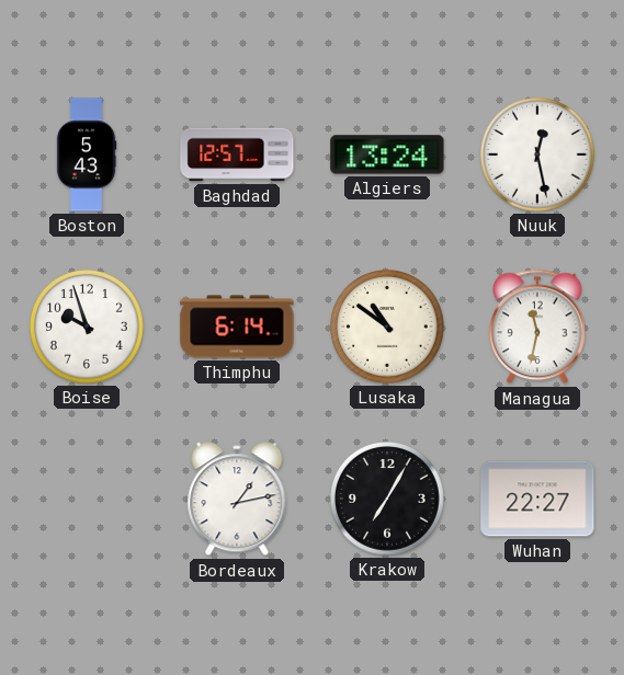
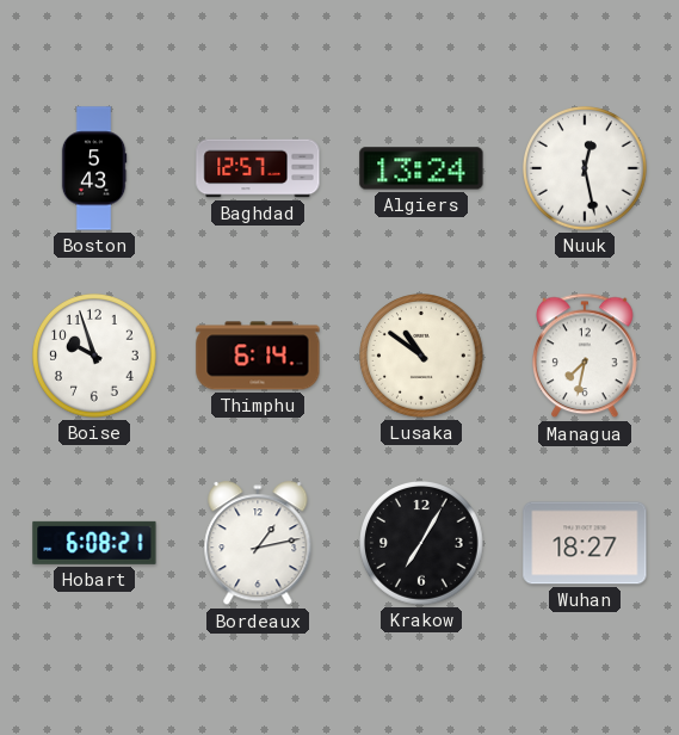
Managua: 11:32 -> 7:32 (586, 356)
Hobart: none -> 6:08 (94, 543)
Wuhan: 22:27 -> 18:27 (585, 543)
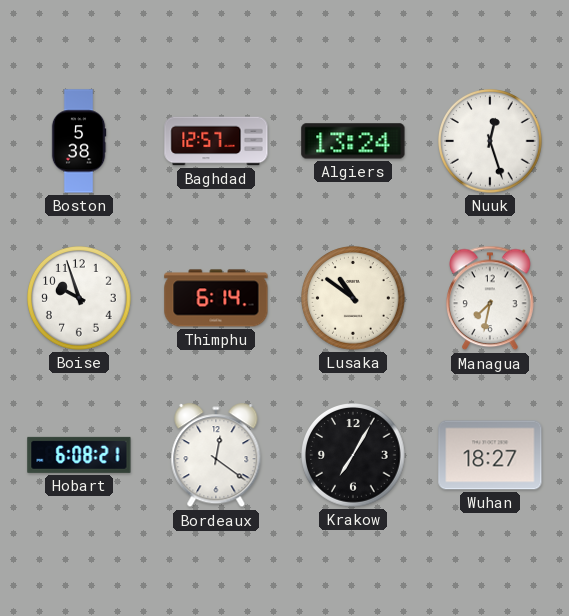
Boston: 5:43 -> 5:38 (79, 141)
Nuuk: 12:28 -> 12:27 (491, 142)
Bordeaux: 1:13 -> 12:21 (216, 456)
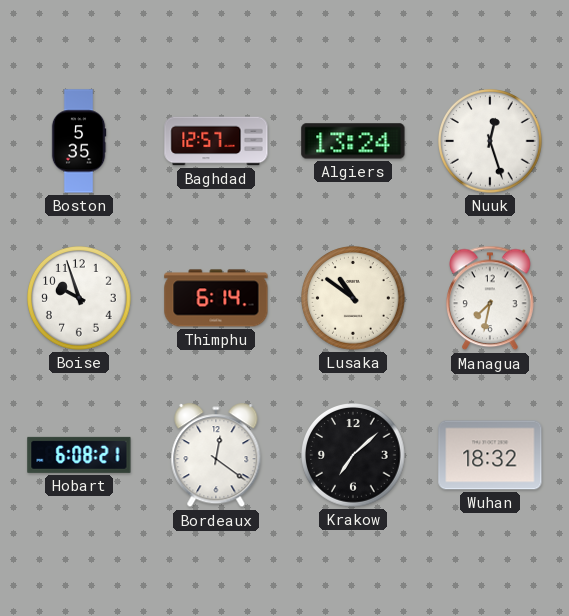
Boston: 5:38 -> 5:35 (79, 141)
Krakow: 7:05 -> 7:08 (354, 456)
Wuhan: 18:27 -> 18:32 (490, 455)
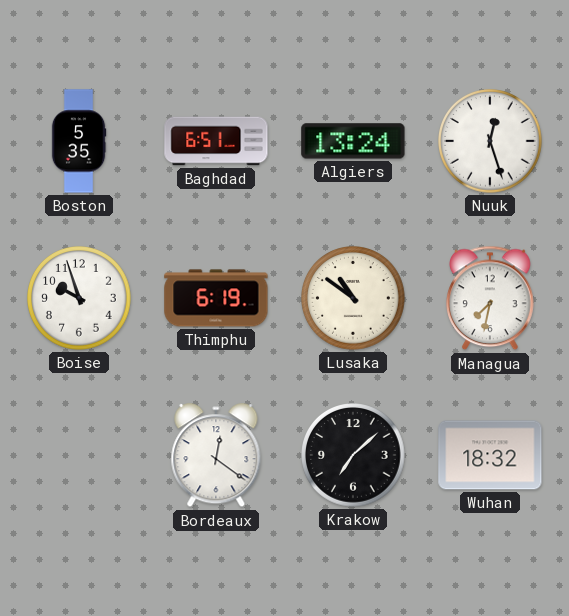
Baghdad: 12:57 -> 6:51 (216, 141)
Thimphu: 6:14 -> 6:19 (216, 298)
Hobart: 6:08 -> none (79, 455)
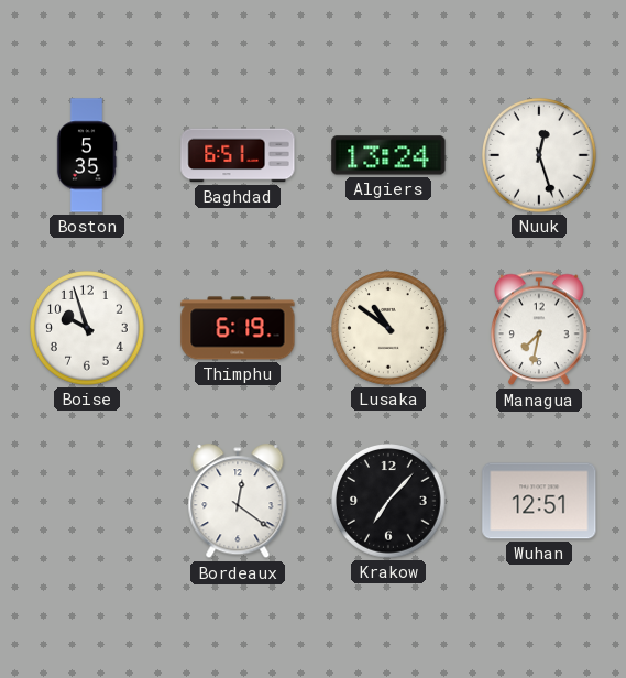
Krakow: 7:08 -> 7:07 (389, 502)
Wuhan: 18:32 -> 12:51 (539, 501)
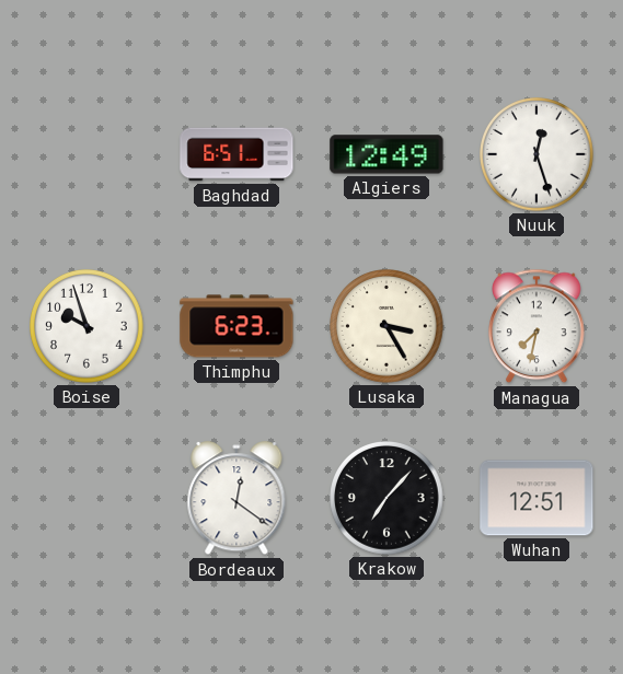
Boston: 5:35 -> none (87, 155)
Algiers: 13:24 -> 12:49 (387, 154)
Thimphu: 6:19 -> 6:23 (236, 326)
Lusaka: 10:51 -> 3:25 (388, 327)
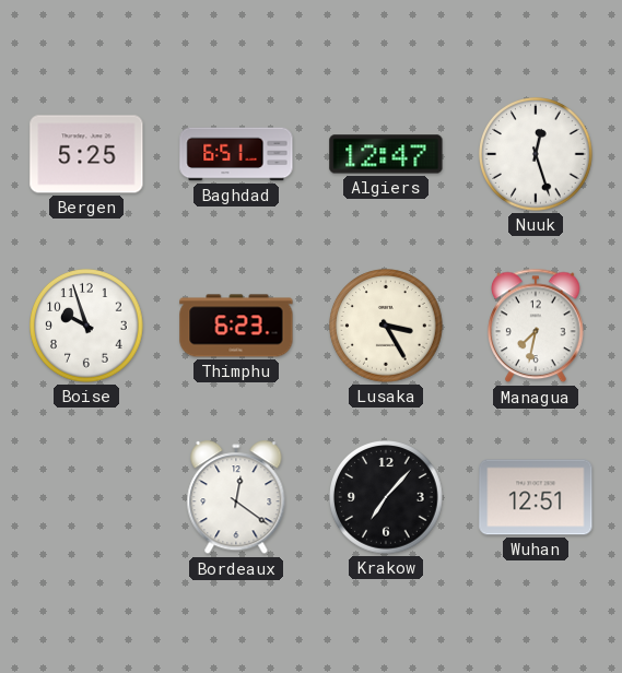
Bergen: none -> 5:25 (86, 154)
Algiers: 12:49 -> 12:47 (386, 154)
